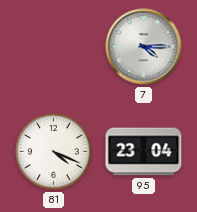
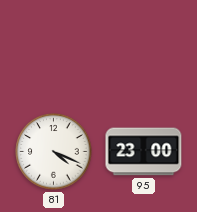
7: 4:15 -> none (144, 47)
95: 23:04 -> 23:00 (144, 152)
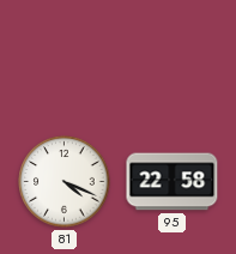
95: 23:00 -> 22:58 (173, 182)
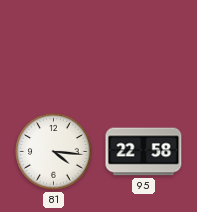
81: 4:19 -> 4:16 (54, 152)
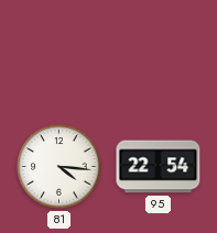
95: 22:58 -> 22:54 (159, 167)
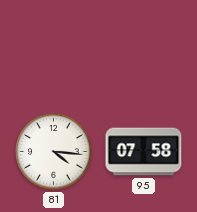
95: 22:54 -> 07:58 (144, 152)
